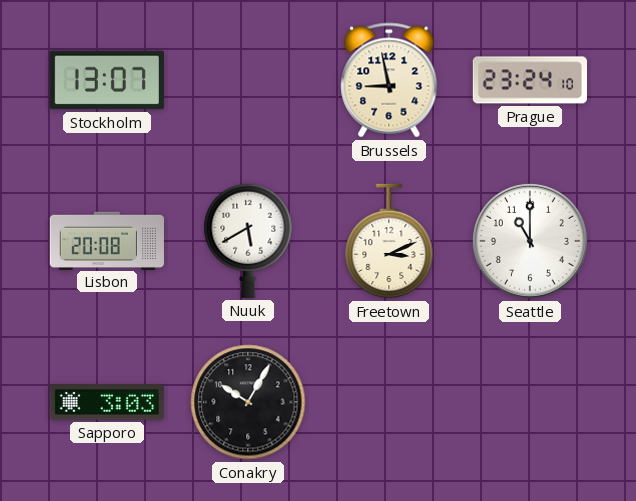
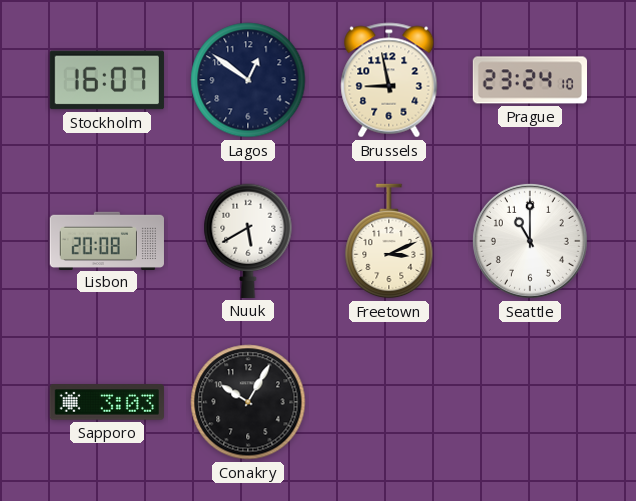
Stockholm: 13:07 -> 16:07 (107, 80)
Lagos: none -> 12:51 (248, 80)
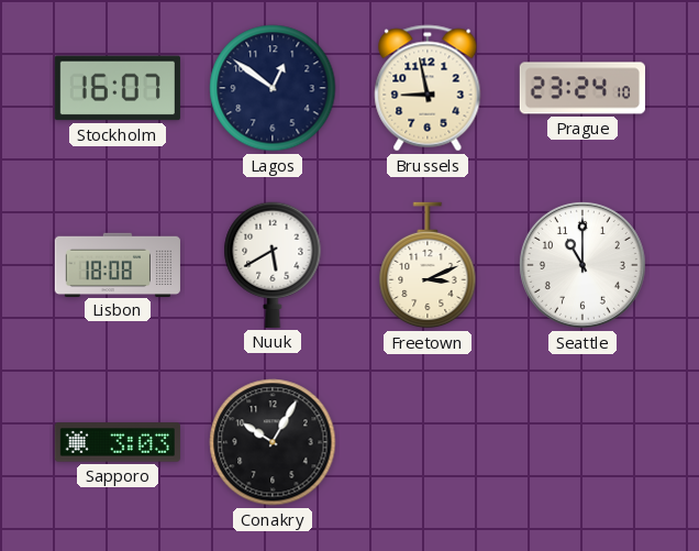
Lisbon: 20:08 -> 18:08 (118, 264)
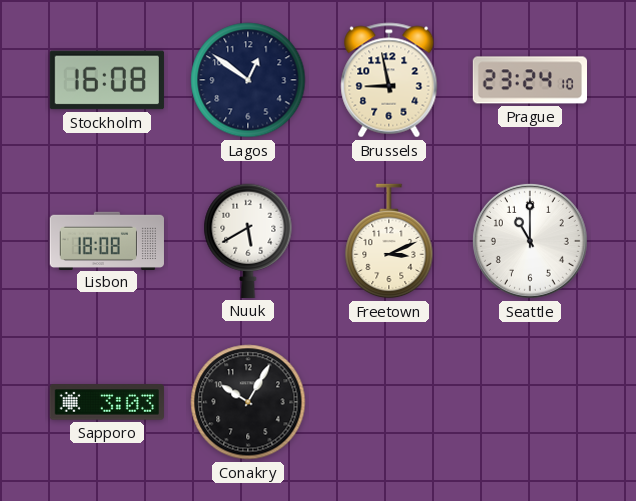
Stockholm: 16:07 -> 16:08 (107, 80)
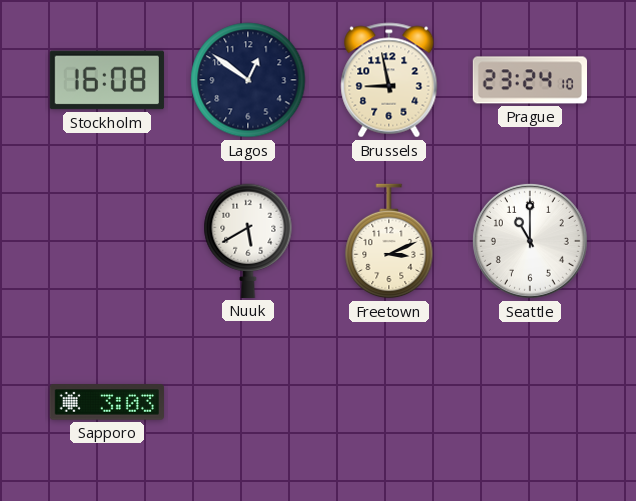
Lisbon: 18:08 -> none (107, 240)
Conakry: 10:05 -> none (248, 402)
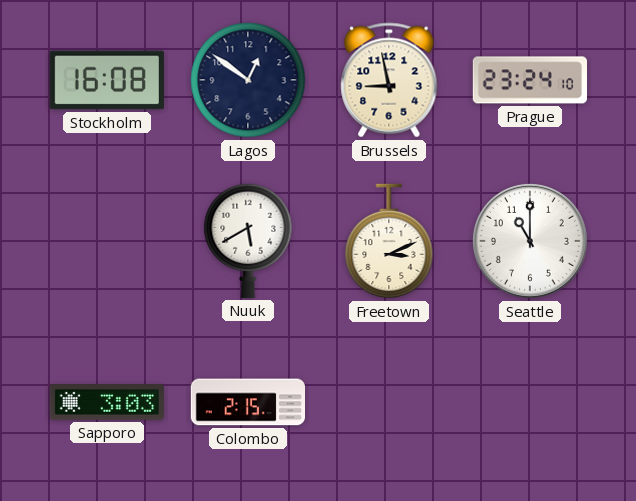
Colombo: none -> 2:15 (247, 402)
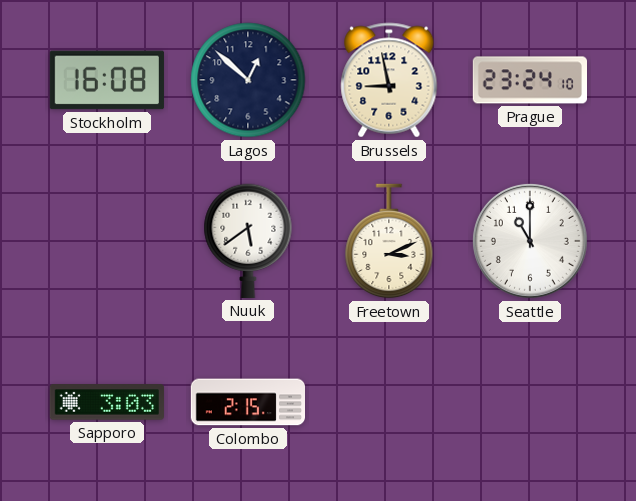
Lagos: 12:51 -> 12:52 (248, 80)
Nuuk: 5:40 -> 5:39 (248, 241)
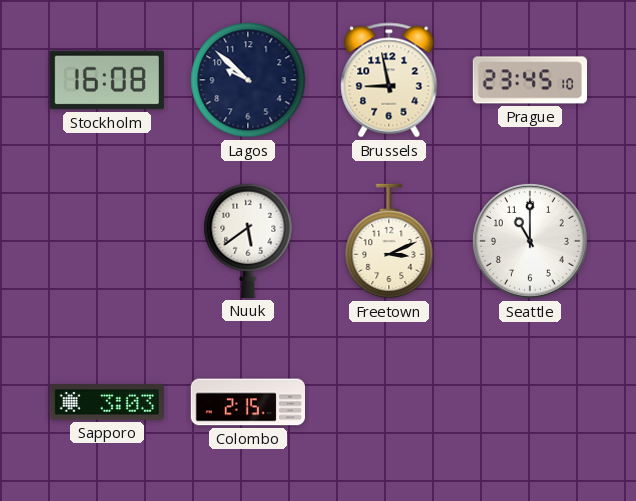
Lagos: 12:52 -> 9:52 (248, 80)
Prague: 23:24 -> 23:45 (529, 80)
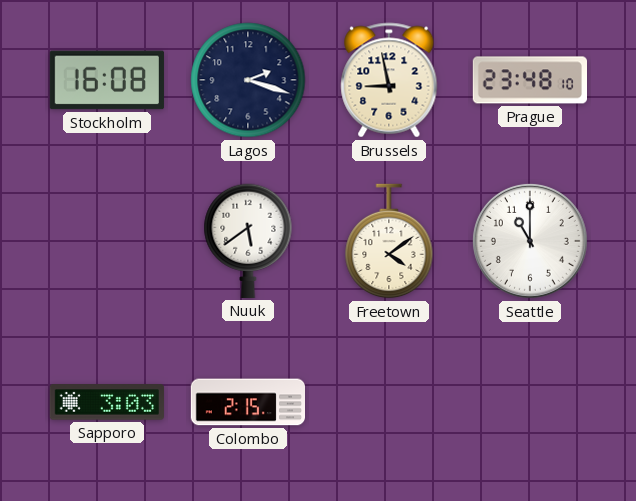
Lagos: 9:52 -> 2:18 (248, 80)
Prague: 23:45 -> 23:48 (529, 80)
Freetown: 3:11 -> 4:09 (389, 241)
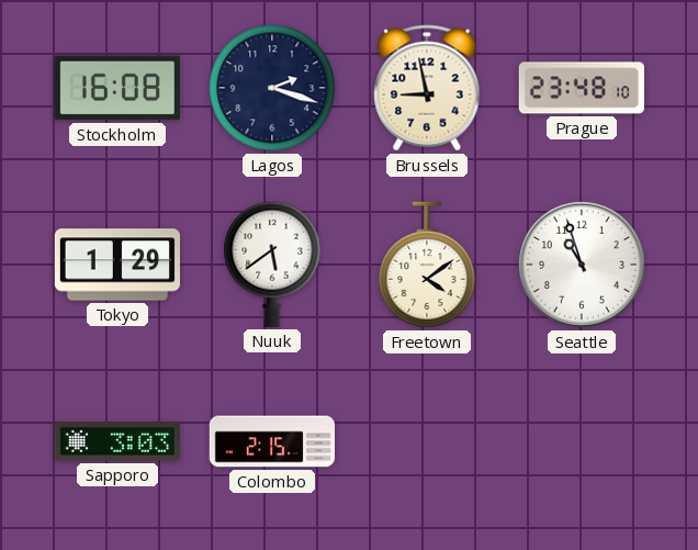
Tokyo: none -> 1:29 (117, 265)
Seattle: 11:00 -> 10:57 (582, 265)
